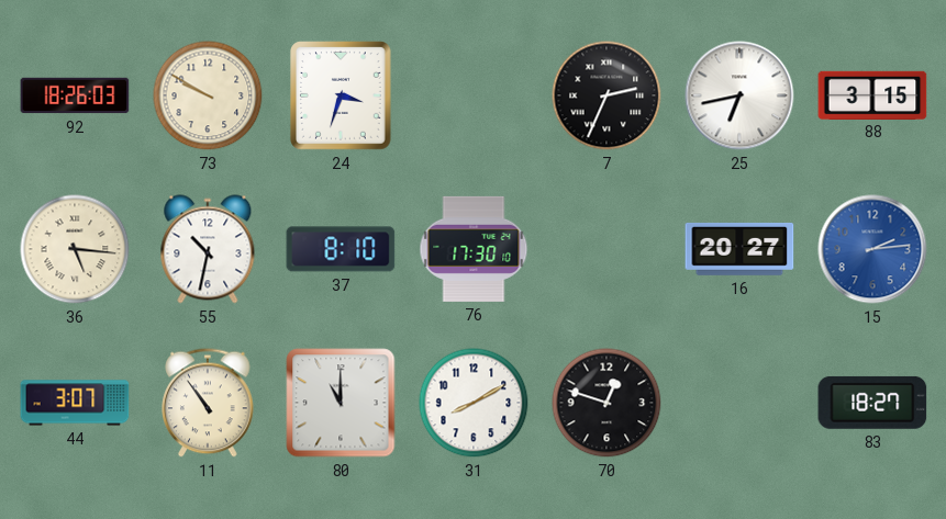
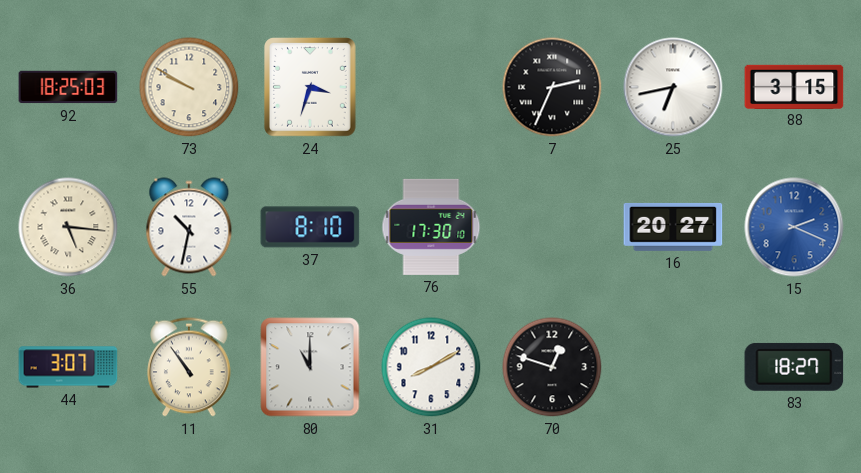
92: 18:26 -> 18:25 (68, 87)
15: 2:14 -> 2:19 (794, 227)
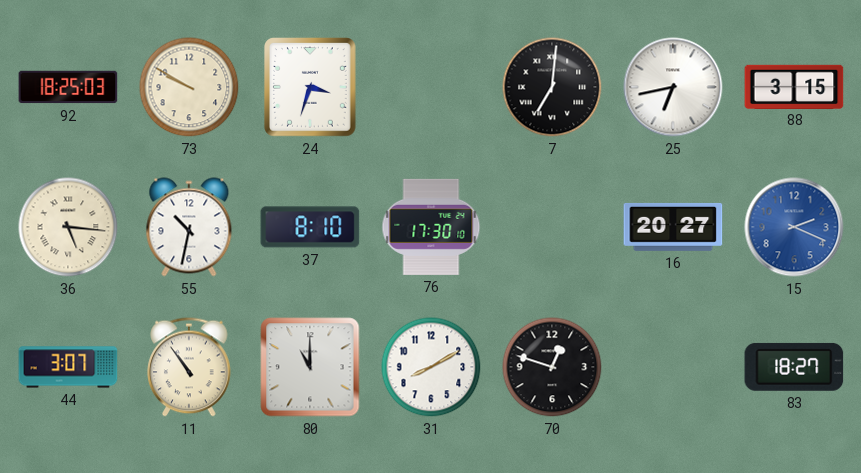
7: 2:34 -> 7:01 (552, 87)
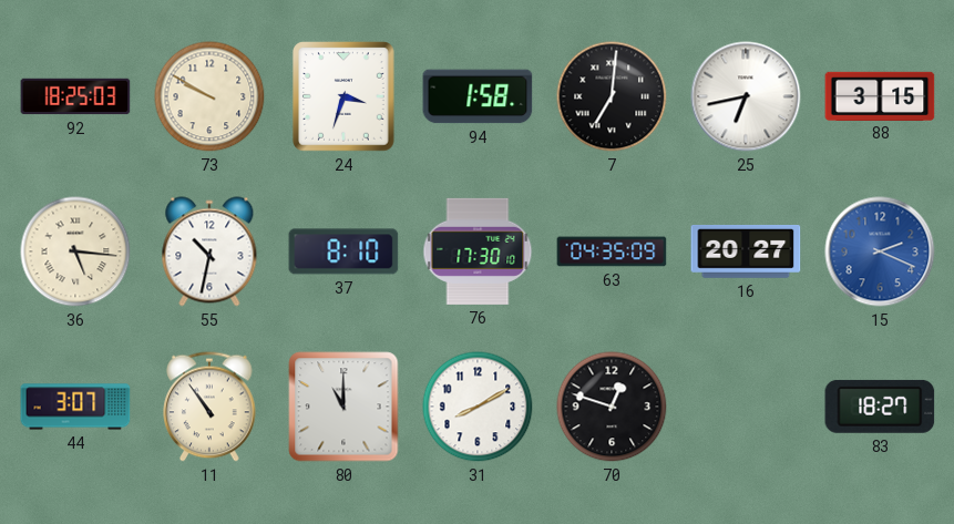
94: none -> 1:58 (478, 96)
63: none -> 04:35 (612, 251)
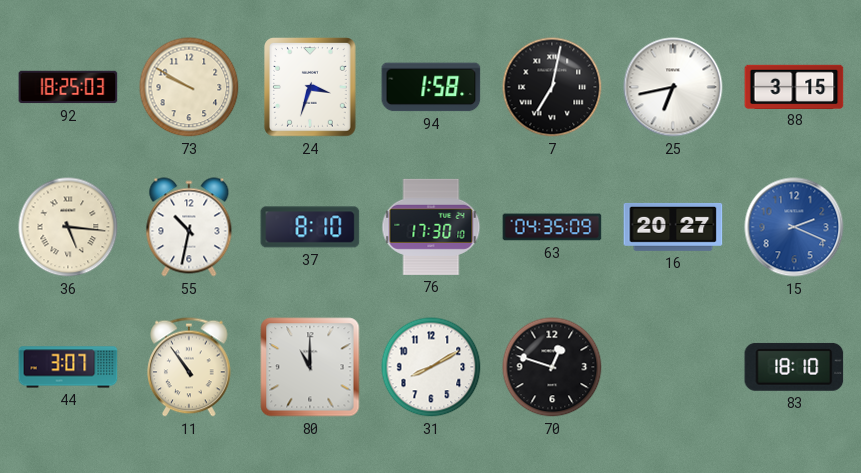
7: 7:01 -> 7:02 (552, 87)
83: 18:27 -> 18:10 (794, 367)
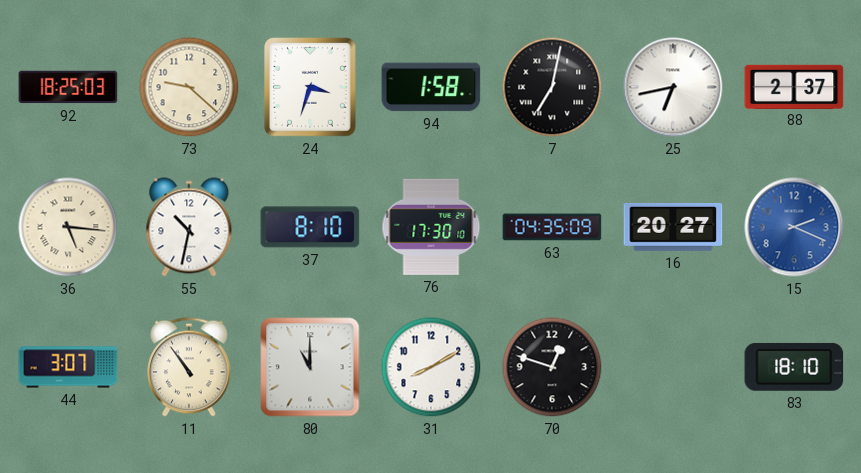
73: 9:50 -> 9:22 (189, 87)
88: 3:15 -> 2:37 (794, 86)
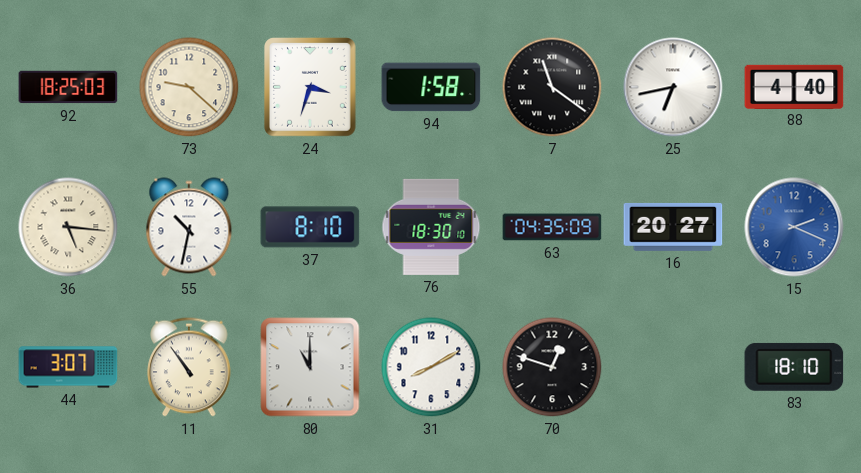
7: 7:02 -> 11:21 (552, 87)
88: 2:37 -> 4:40 (794, 86)
76: 17:30 -> 18:30 (431, 227)
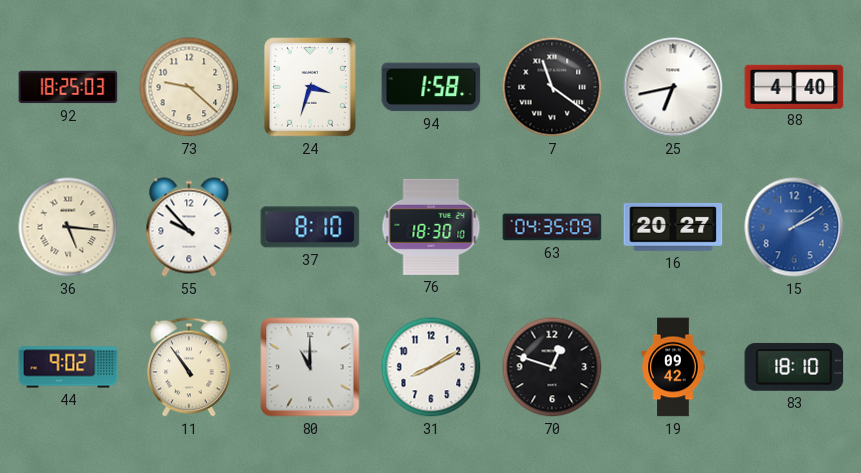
55: 10:32 -> 9:53 (189, 227)
15: 2:19 -> 2:09 (794, 227)
44: 3:07 -> 9:02 (68, 367)
19: none -> 09:42 (673, 367)
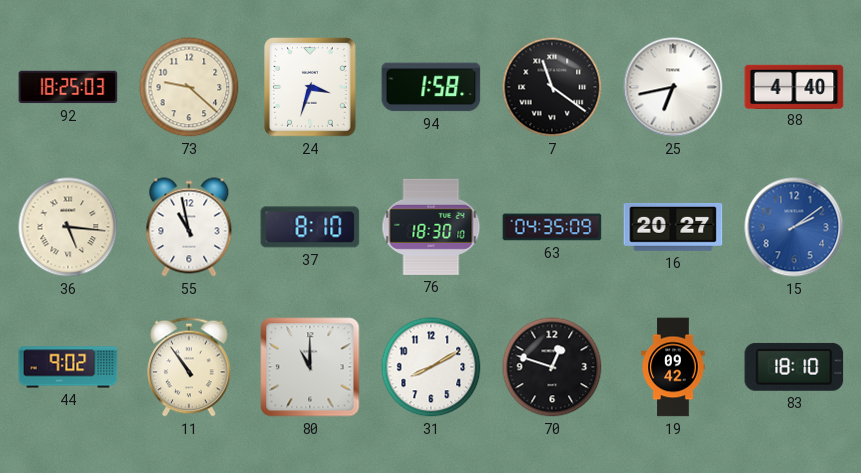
55: 9:53 -> 10:58 (189, 227)
